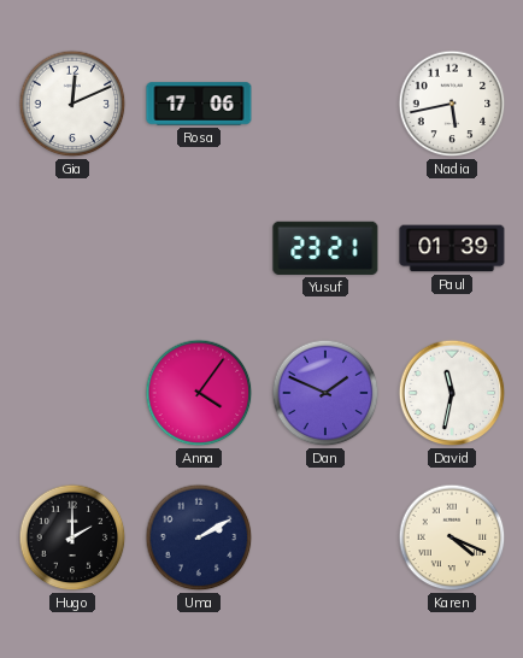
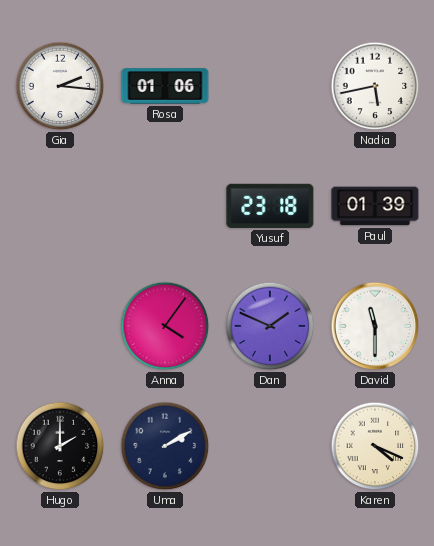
Gia: 12:11 -> 2:16 (60, 86)
Rosa: 17:06 -> 01:06 (165, 86)
Yusuf: 23:21 -> 23:18 (270, 206)
David: 11:32 -> 11:30 (375, 326)
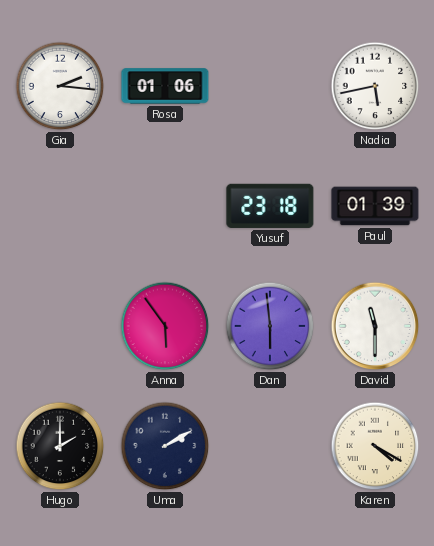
Anna: 4:06 -> 5:54 (165, 326)
Dan: 1:49 -> 5:59 (270, 326)
Karen: 4:19 -> 4:20 (375, 446)
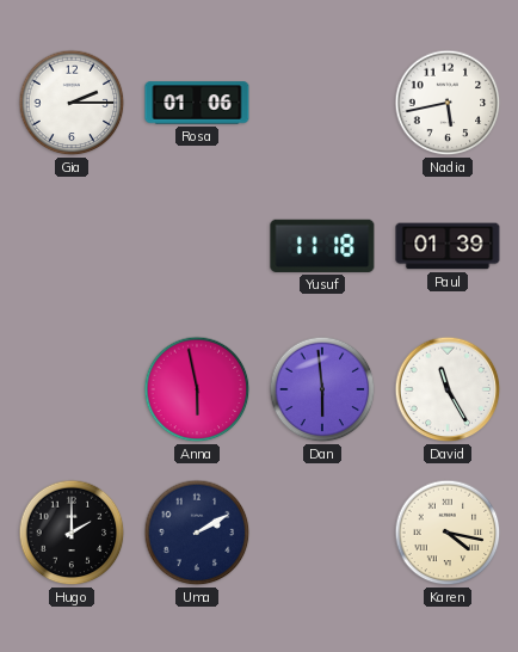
Gia: 2:16 -> 2:15 (72, 103)
Yusuf: 23:18 -> 11:18 (322, 246)
Anna: 5:54 -> 5:58 (197, 389)
David: 11:30 -> 11:25 (448, 389)
Karen: 4:20 -> 4:17 (448, 533)
